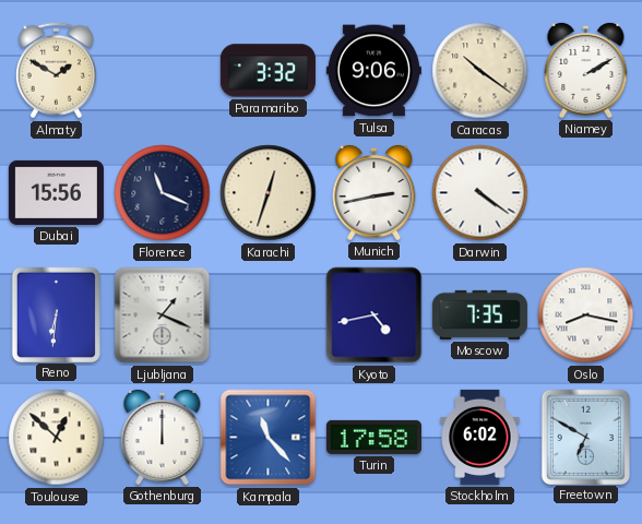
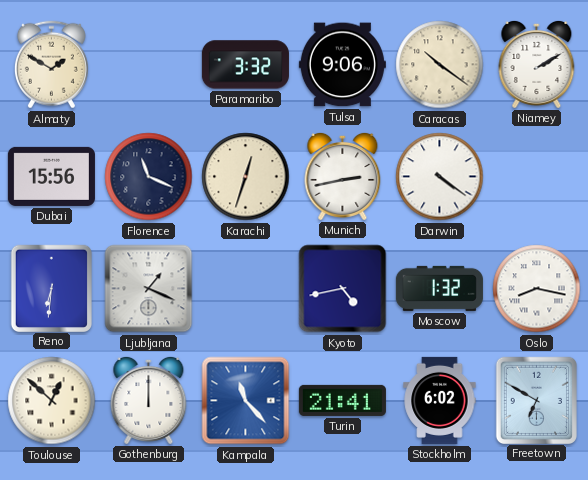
Moscow: 7:35 -> 1:32 (439, 288)
Turin: 17:58 -> 21:41 (342, 400)
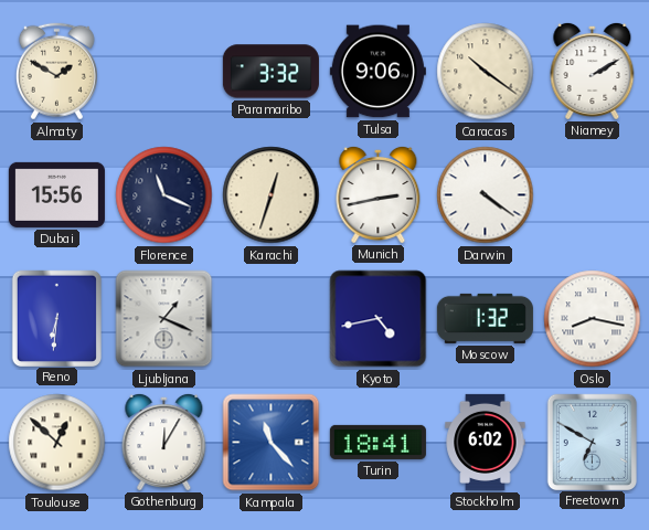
Gothenburg: 12:00 -> 12:05 (164, 442)
Turin: 21:41 -> 18:41 (377, 442)
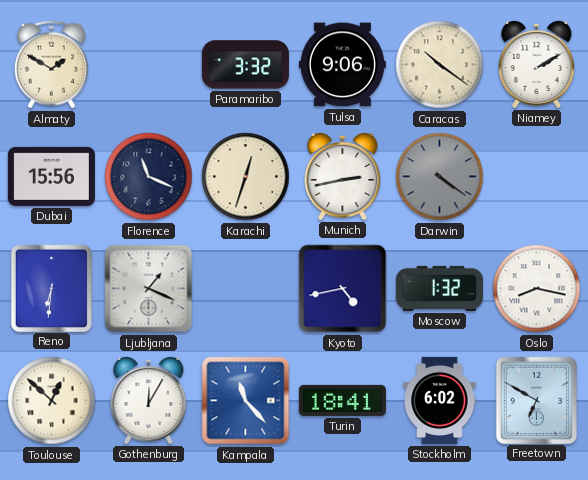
Darwin dial: white -> grey (440, 177)
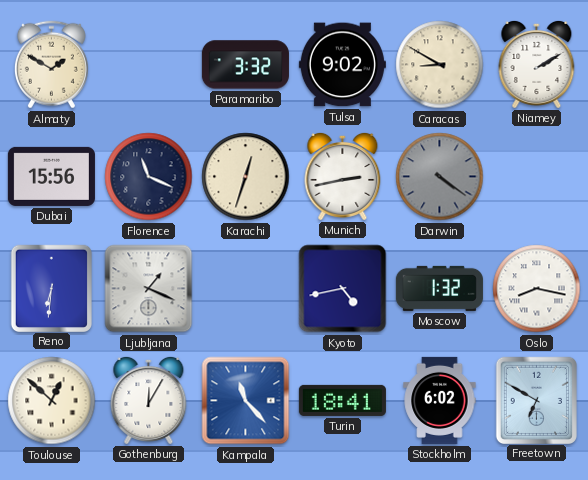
Tulsa: 9:06 -> 9:02 (342, 65)
Caracas: 10:21 -> 8:50 (440, 65)
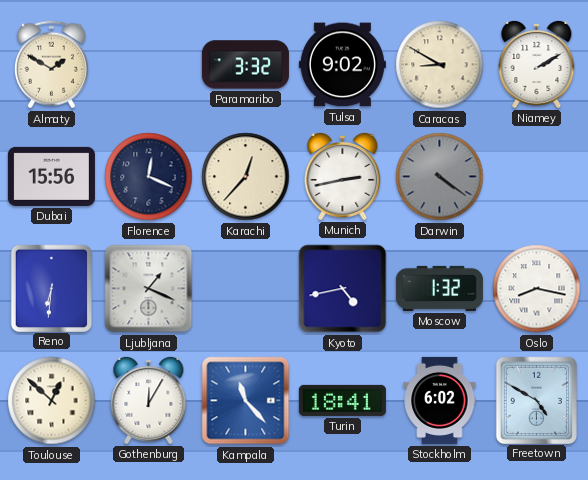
Florence: 11:19 -> 12:19 (149, 177)
Karachi: 12:33 -> 12:37 (246, 177)
Freetown: 6:50 -> 4:50 (536, 400)
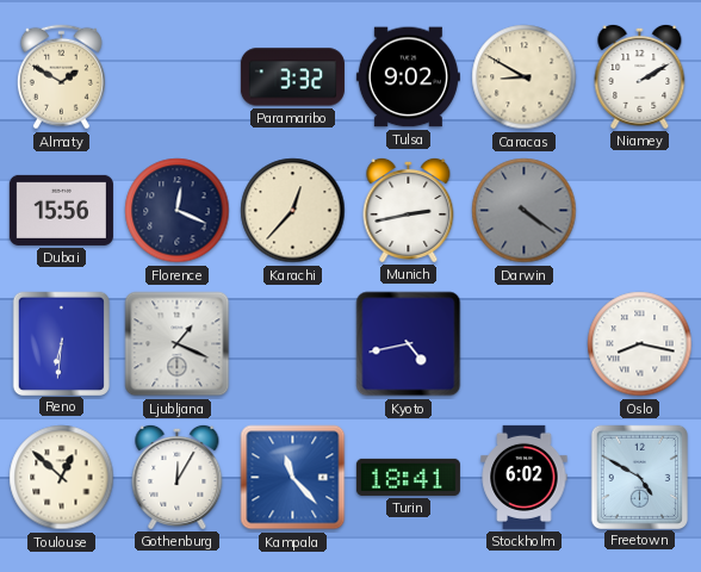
Moscow: 1:32 -> none (439, 288)
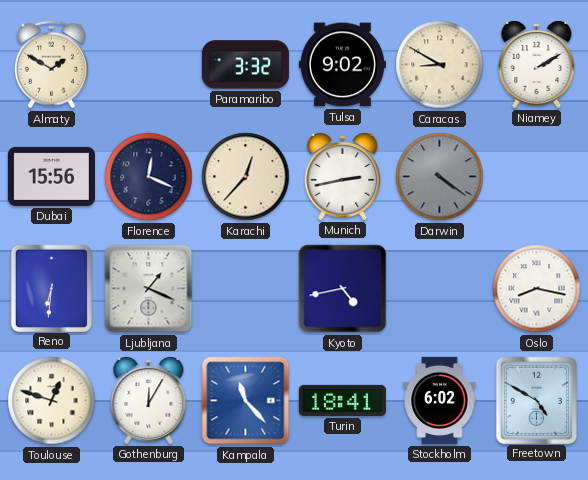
Toulouse: 12:52 -> 12:48 (52, 401)
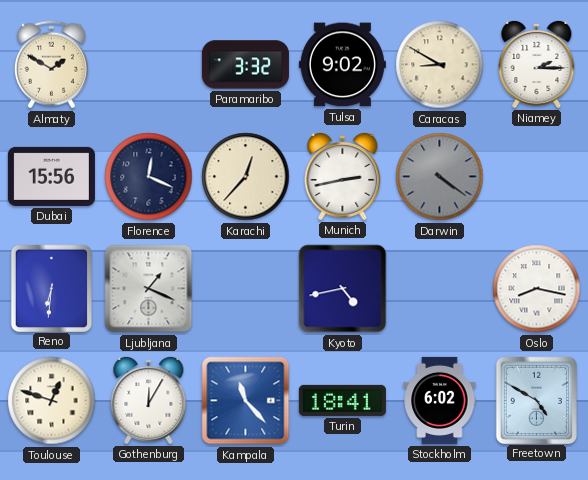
Niamey: 2:10 -> 2:15 (537, 64)
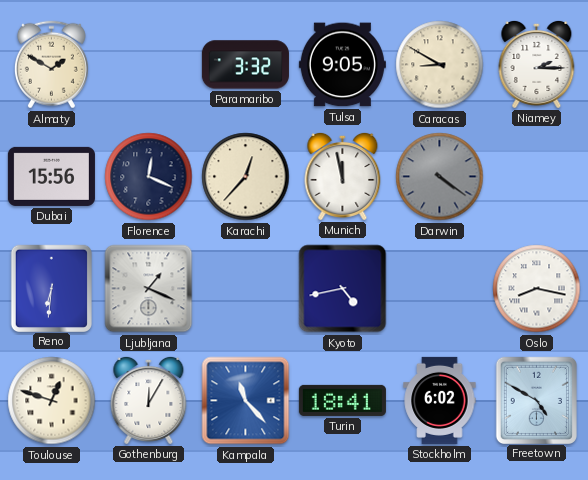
Tulsa: 9:02 -> 9:05 (342, 65)
Munich: 2:43 -> 11:58 (343, 176)
